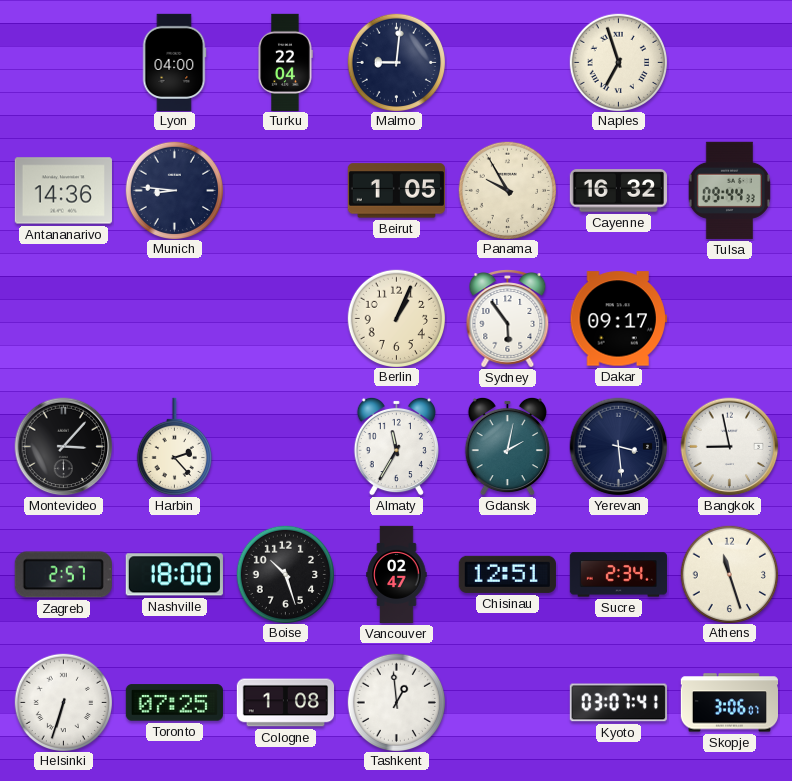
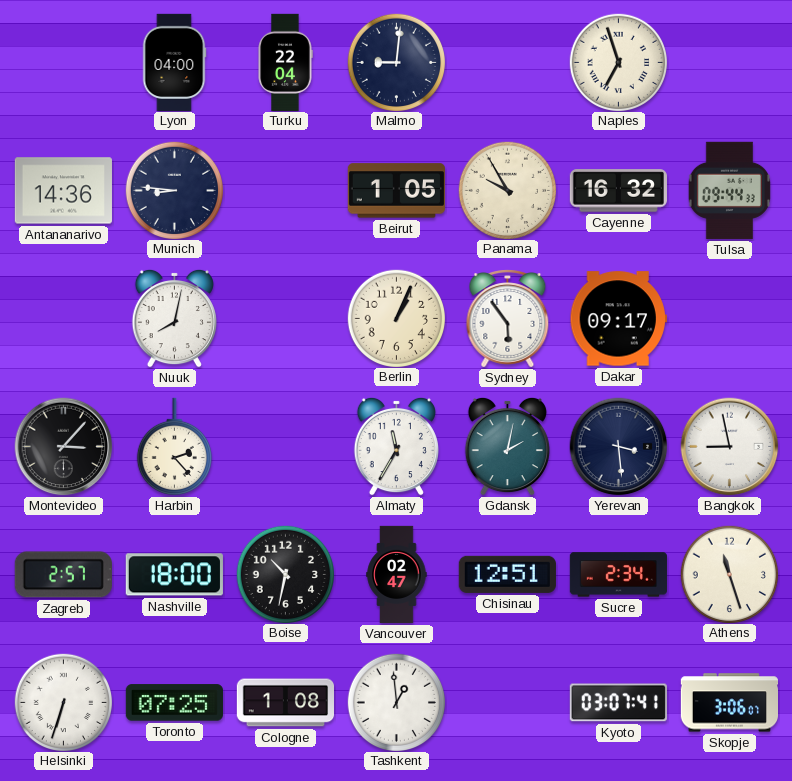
Nuuk: none -> 8:02 (174, 318)
Boise: 10:27 -> 10:32 (285, 574)
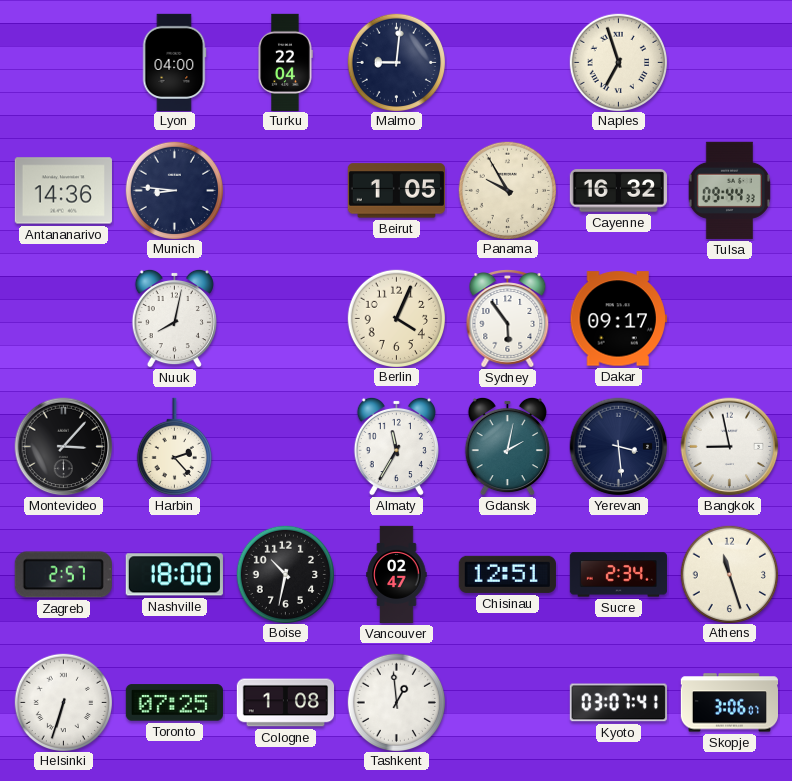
Berlin: 1:04 -> 4:04 (396, 318)
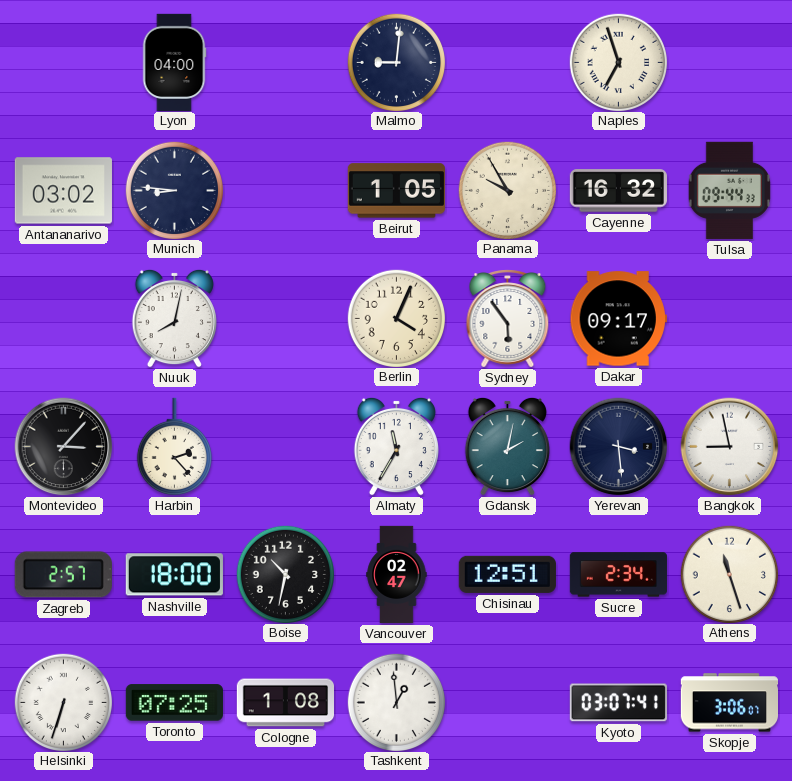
Turku: 22:04 -> none (285, 62)
Antananarivo: 14:36 -> 03:02 (63, 191)
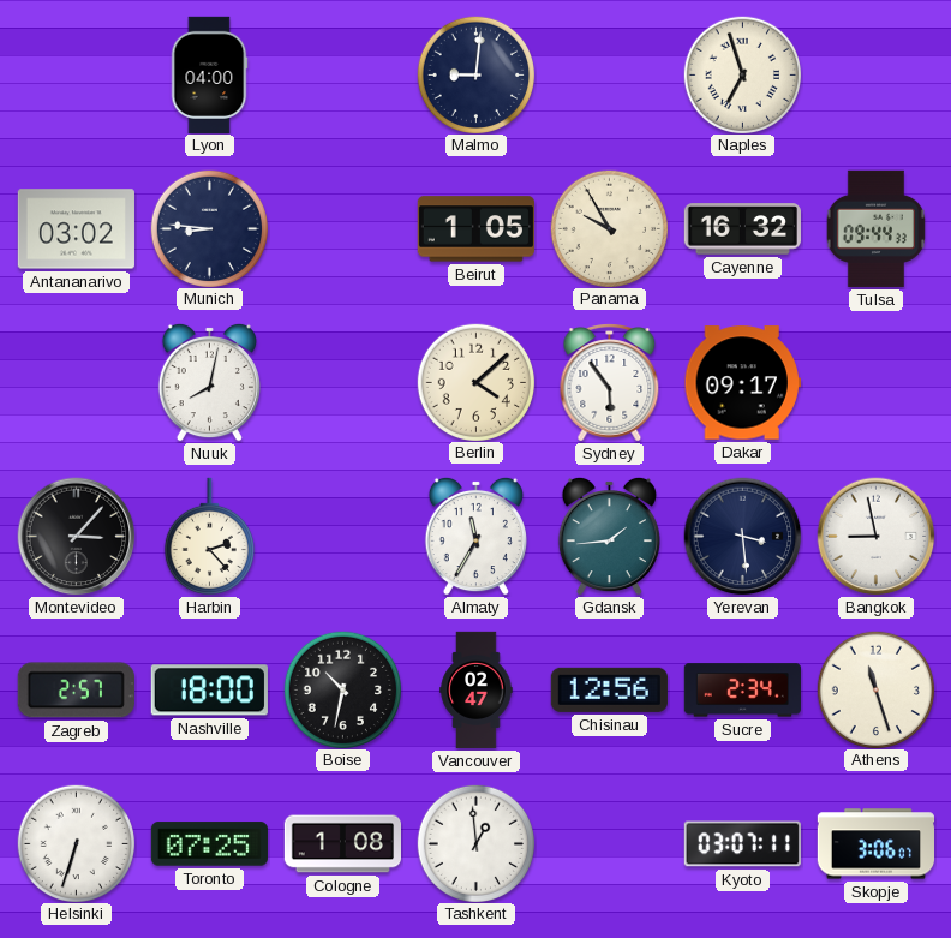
Berlin: 4:04 -> 4:08 (475, 382)
Gdansk: 2:02 -> 1:44 (609, 536)
Chisinau: 12:51 -> 12:56 (609, 689)
Kyoto: 03:07:41 -> 03:07:11 (742, 844)
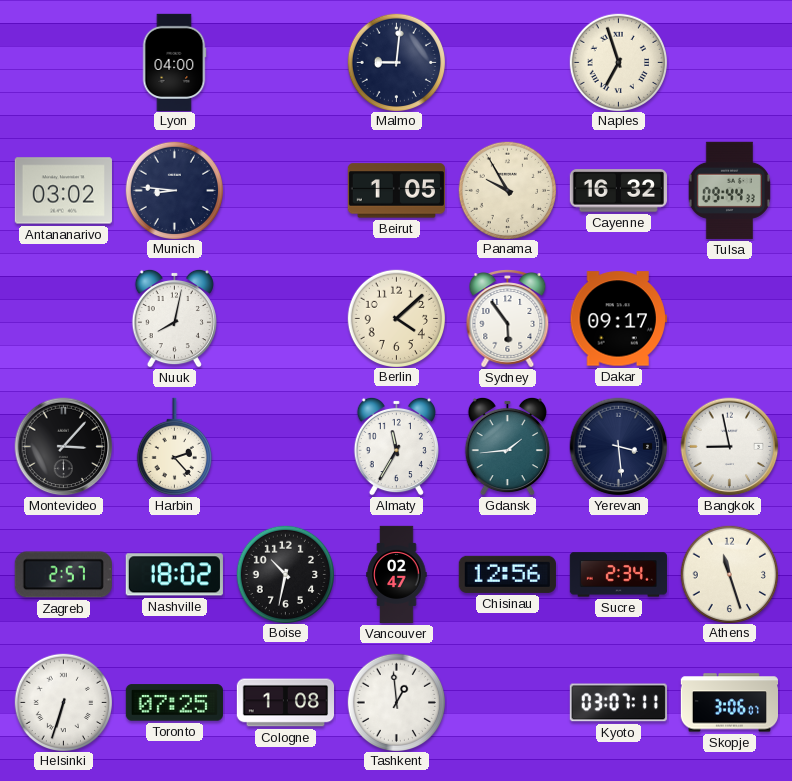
Nashville: 18:00 -> 18:02 (174, 575)
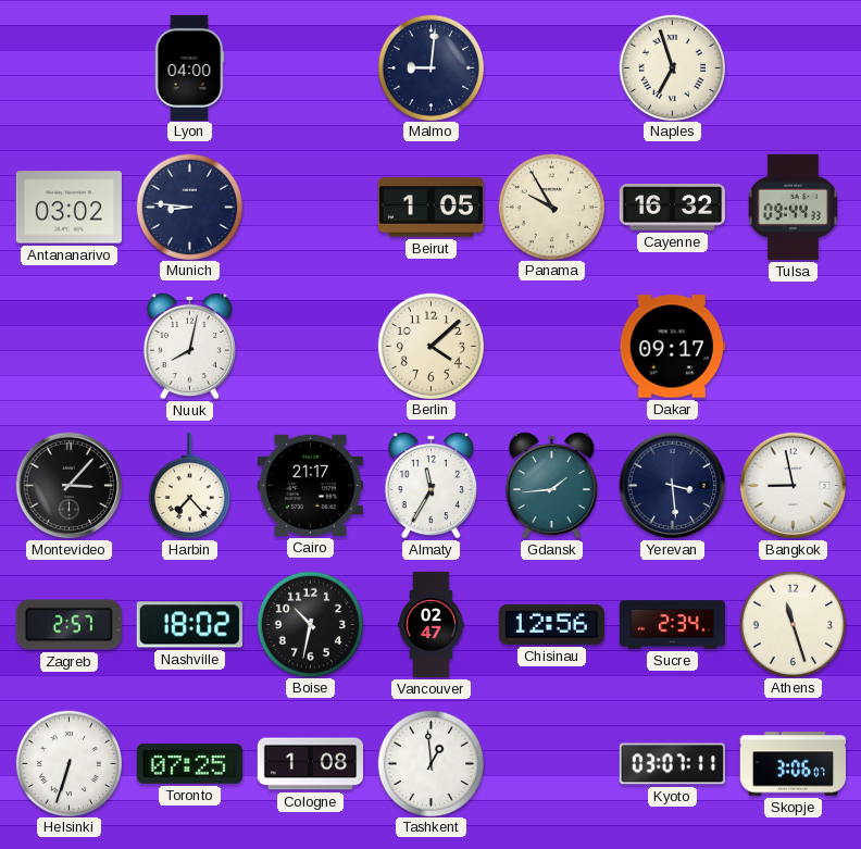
Sydney: 5:54 -> none (508, 319)
Harbin: 2:23 -> 7:23 (189, 486)
Cairo: none -> 21:17 (310, 485)
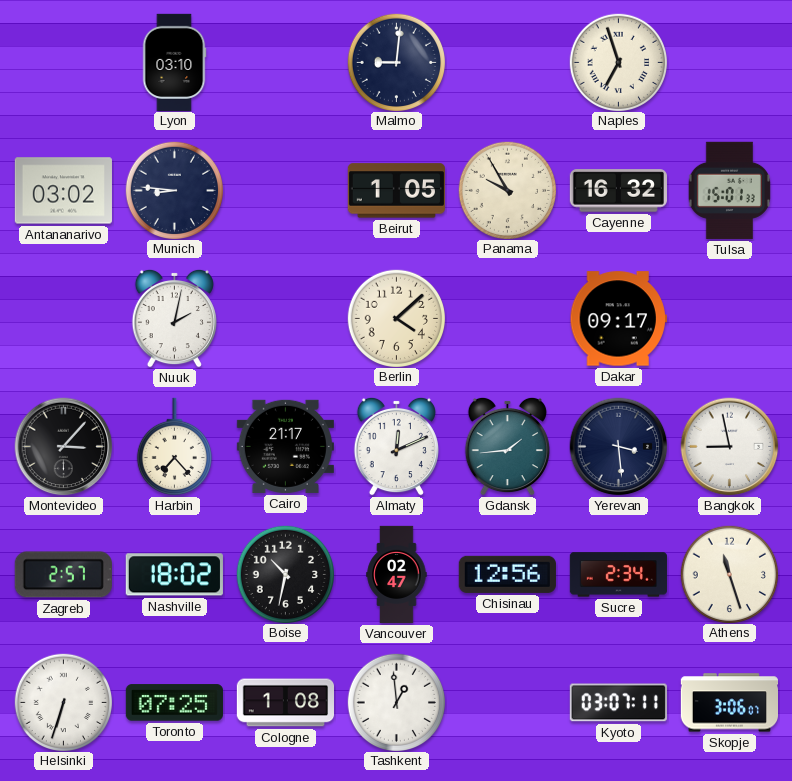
Lyon: 04:00 -> 03:10 (174, 62)
Tulsa: 09:44 -> 15:01 (729, 190)
Nuuk: 8:02 -> 2:02 (174, 318)
Almaty: 11:35 -> 12:11 (396, 446)
